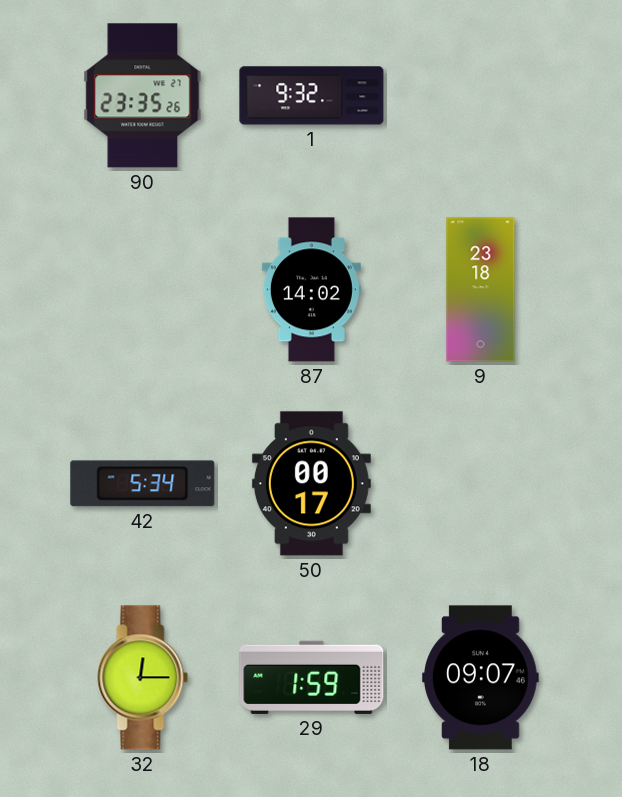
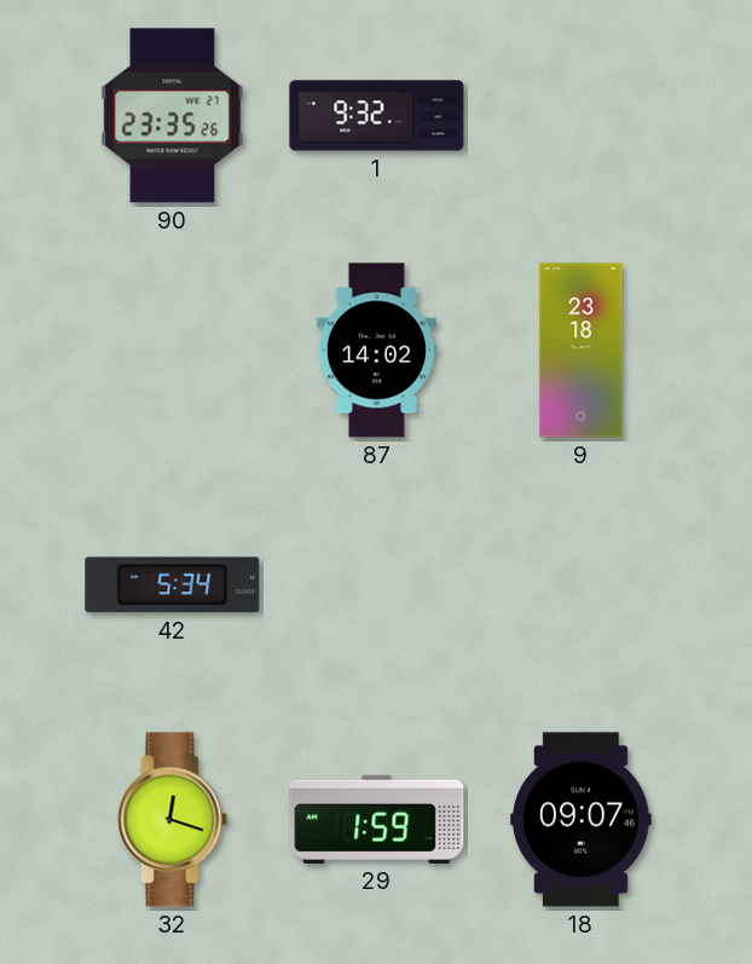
50: 00:17 -> none (311, 484)
32: 12:15 -> 12:18 (173, 820)
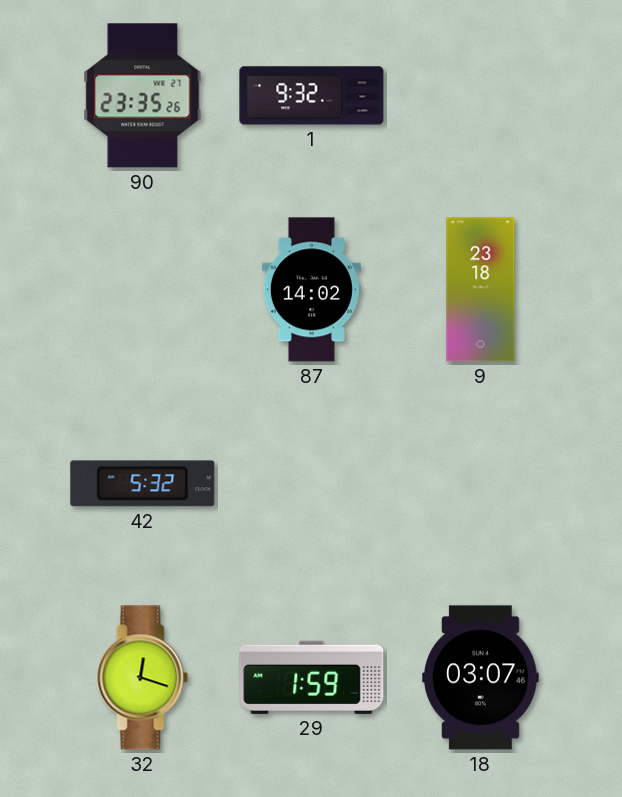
42: 5:34 -> 5:32 (143, 484)
18: 09:07 -> 03:07 (481, 678)
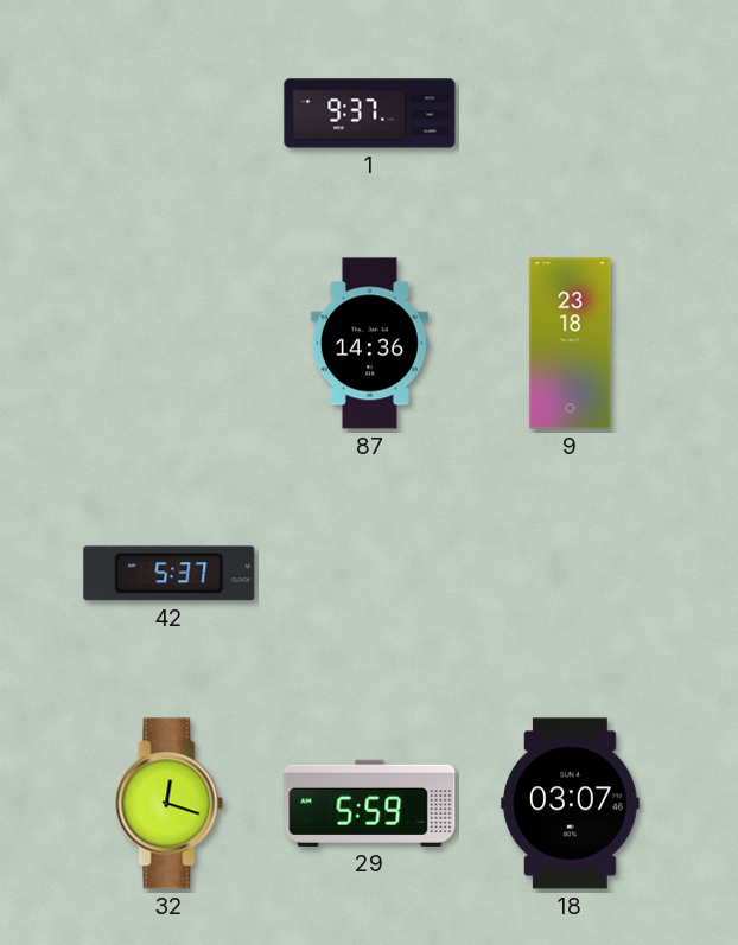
90: 23:35 -> none (143, 96)
1: 9:32 -> 9:37 (370, 114)
87: 14:02 -> 14:36 (369, 344)
42: 5:32 -> 5:37 (170, 574)
29: 1:59 -> 5:59 (370, 803)
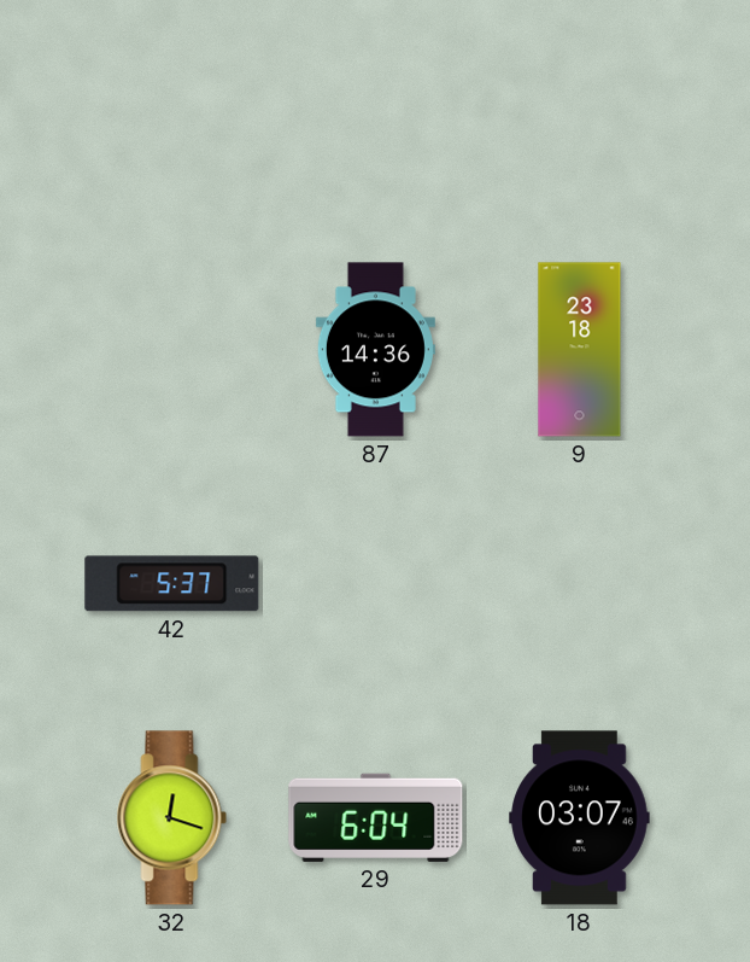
1: 9:37 -> none (370, 114)
29: 5:59 -> 6:04 (376, 817)
